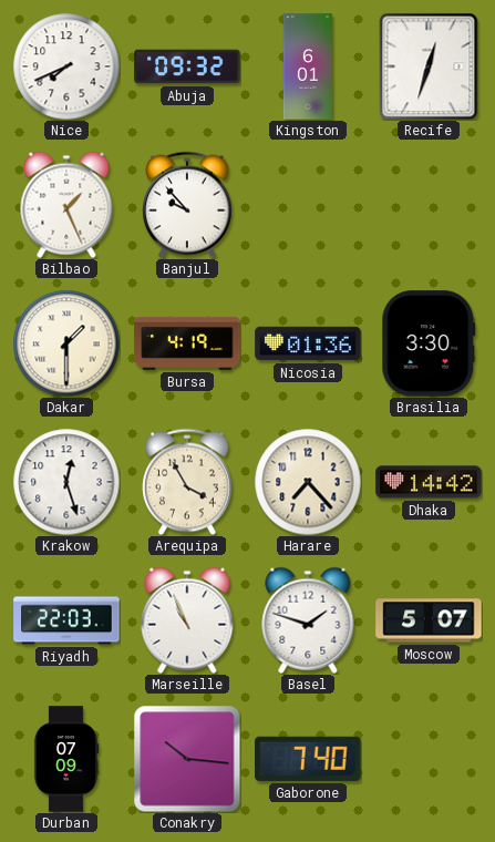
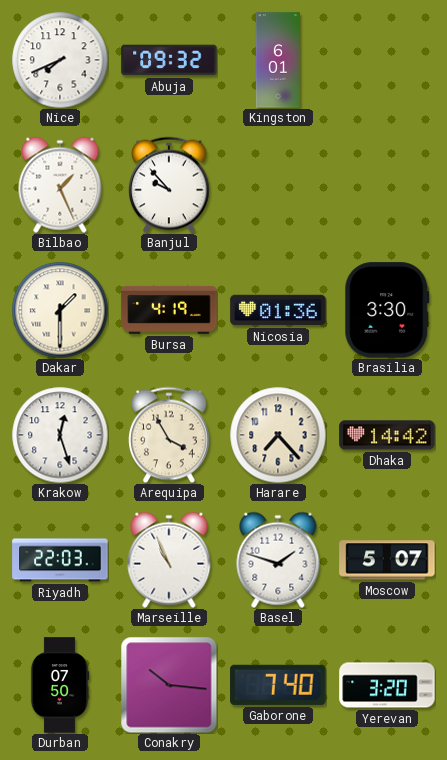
Recife: 12:33 -> none (429, 66)
Durban: 07:09 -> 07:50 (60, 685)
Yerevan: none -> 3:20 (387, 685)
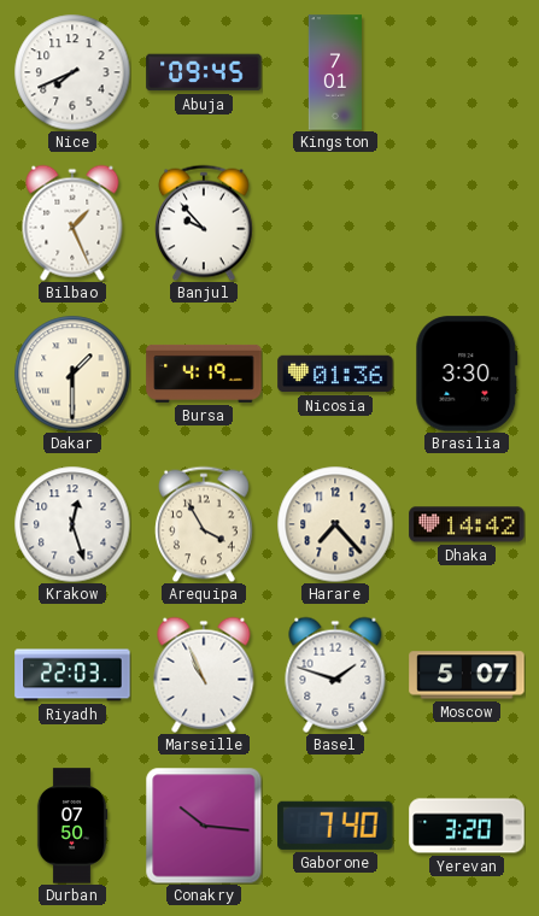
Abuja: 09:32 -> 09:45 (204, 72)
Kingston: 6:01 -> 7:01 (334, 72)
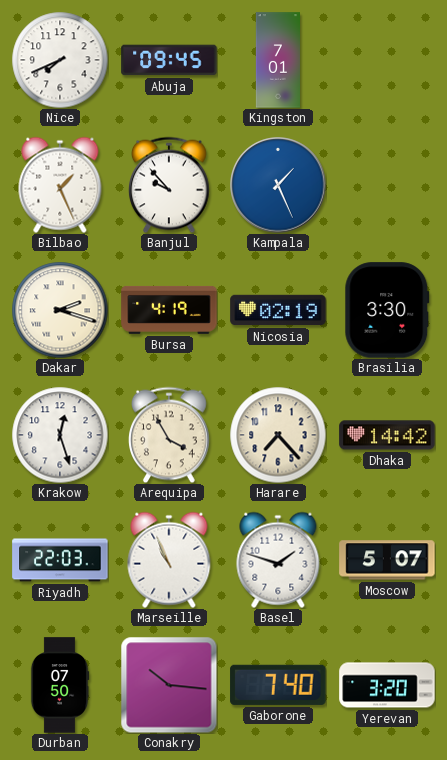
Kampala: none -> 1:26 (278, 185)
Dakar: 1:30 -> 2:18 (60, 310)
Nicosia: 01:36 -> 02:19 (278, 310)
